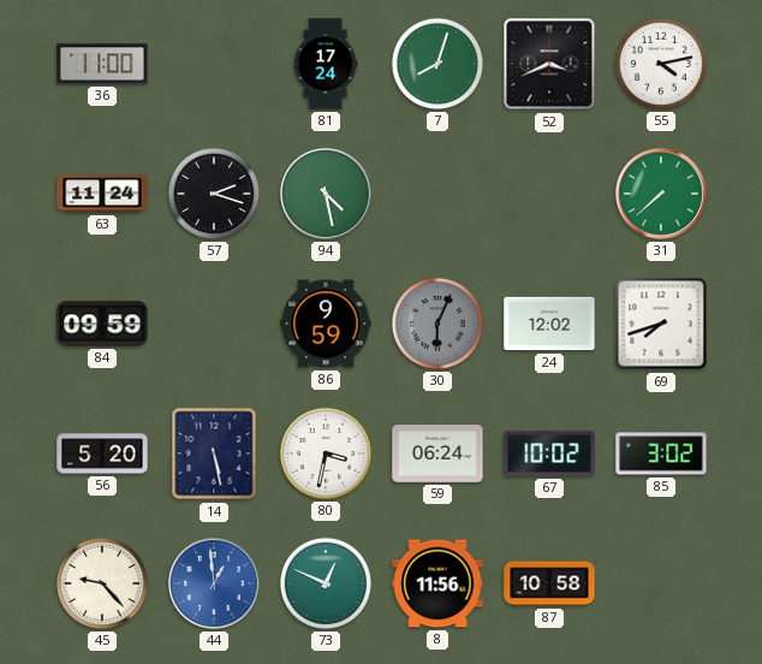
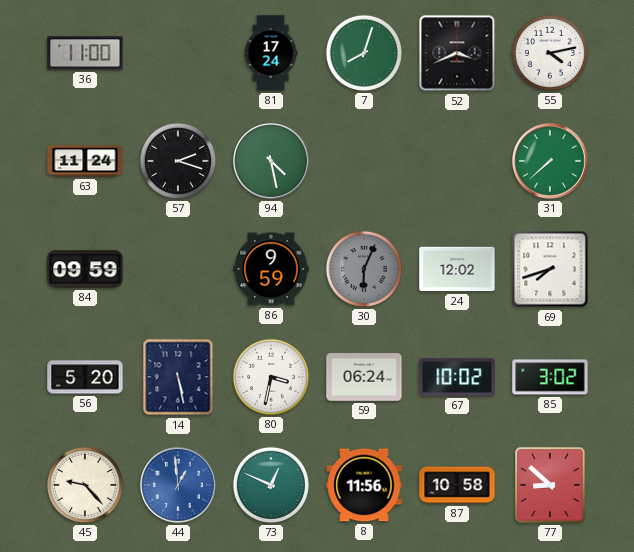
77: none -> 8:52 (550, 485)
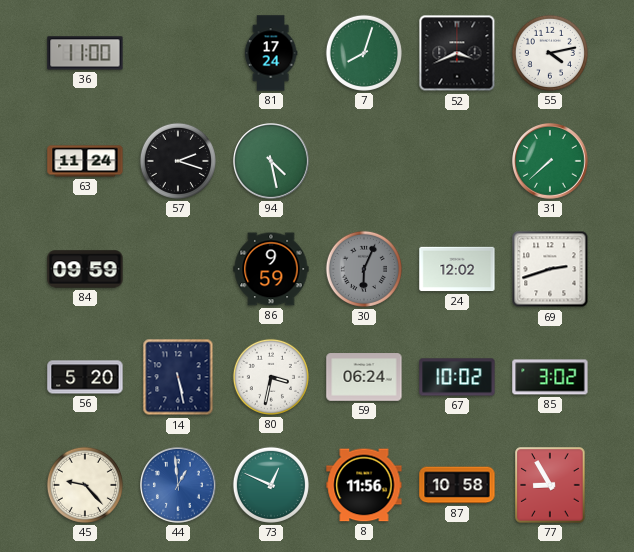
69: 7:42 -> 2:42 (550, 269)
77: 8:52 -> 8:55 (550, 485)
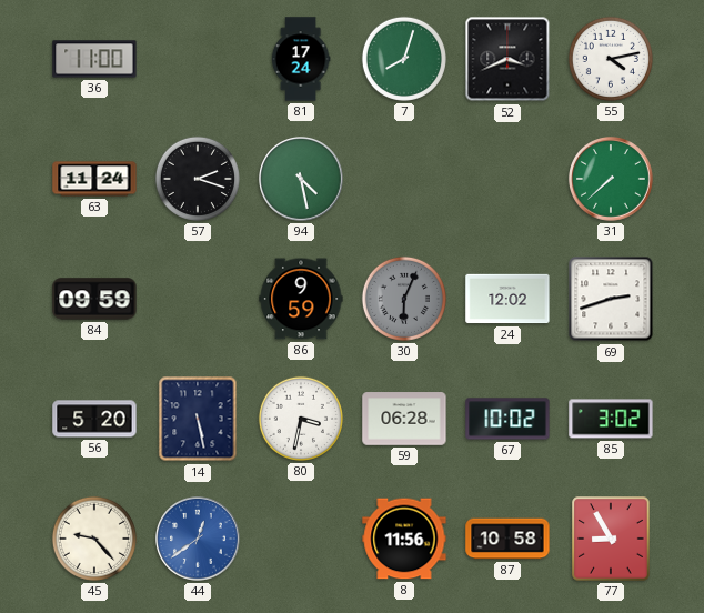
59: 06:24 -> 06:28 (404, 419)
44: 12:59 -> 12:39 (199, 540)
73: 12:49 -> none (271, 485)
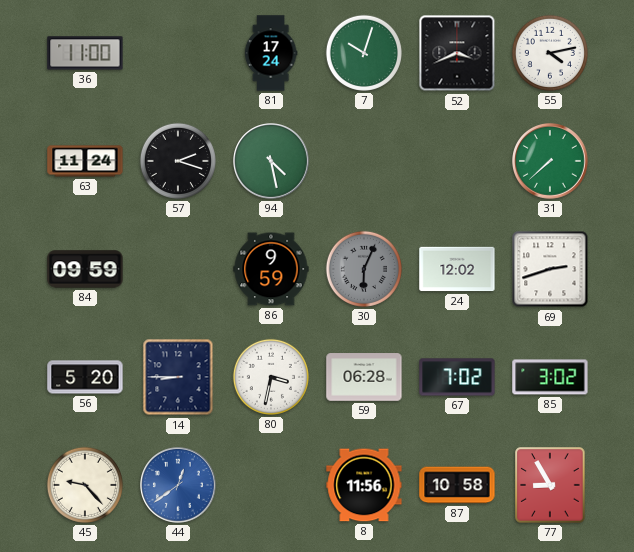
7: 8:03 -> 10:03 (364, 53)
14: 5:28 -> 8:45 (178, 377)
67: 10:02 -> 7:02 (457, 377)
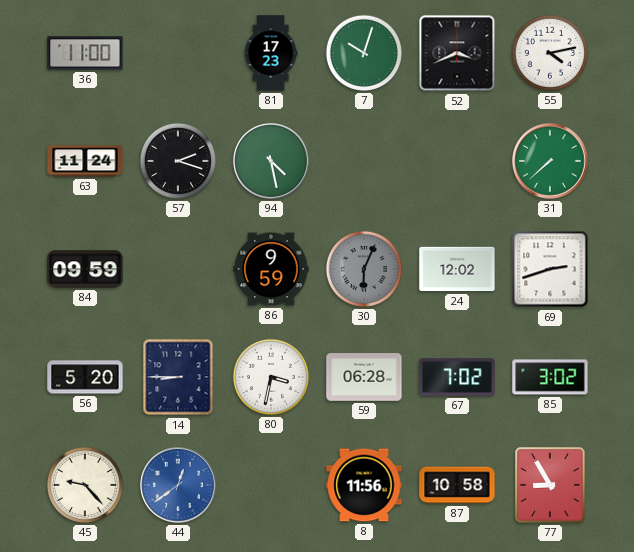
81: 17:24 -> 17:23 (271, 53)
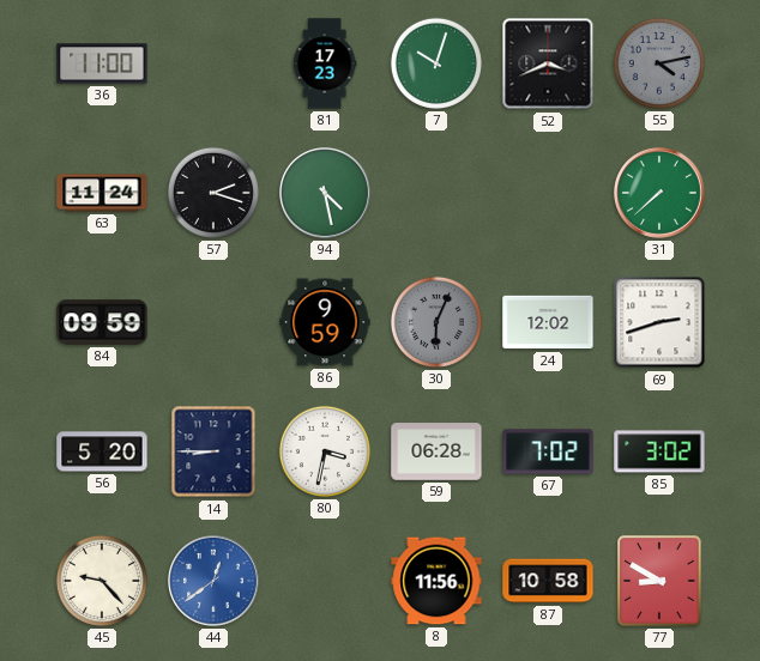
55 dial: white -> grey (659, 63)
77: 8:55 -> 8:50 (659, 581)
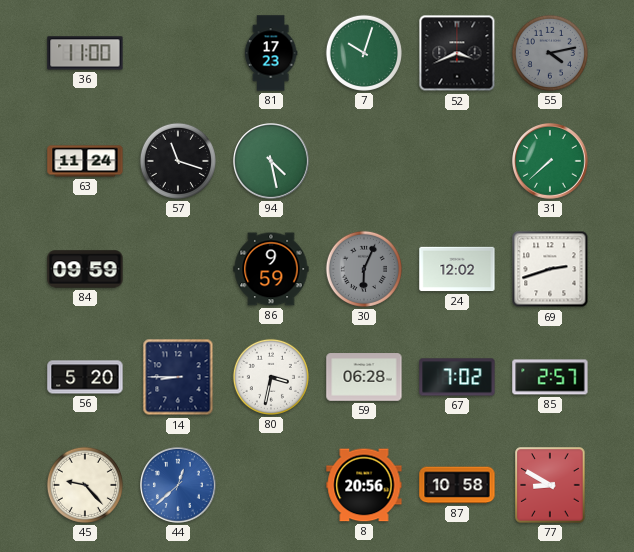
57: 2:18 -> 11:18 (178, 161)
85: 3:02 -> 2:57 (550, 377)
44: 12:39 -> 12:38 (179, 486)
8: 11:56 -> 20:56 (364, 485)
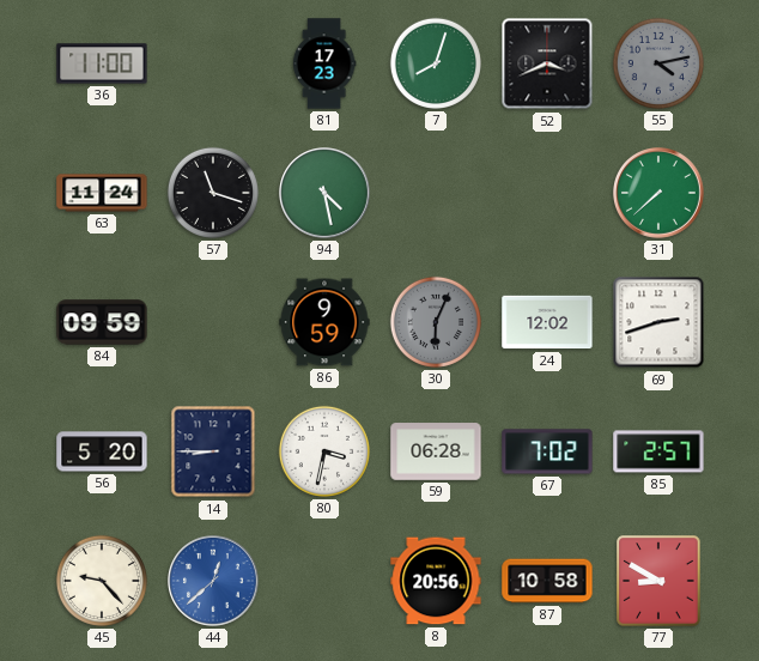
7: 10:03 -> 8:03 (436, 63)
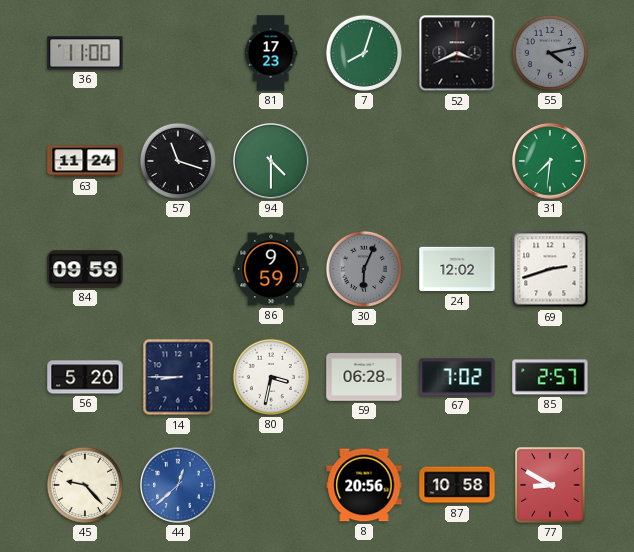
94: 4:28 -> 4:30 (272, 162)
31: 7:38 -> 7:31 (551, 162)
